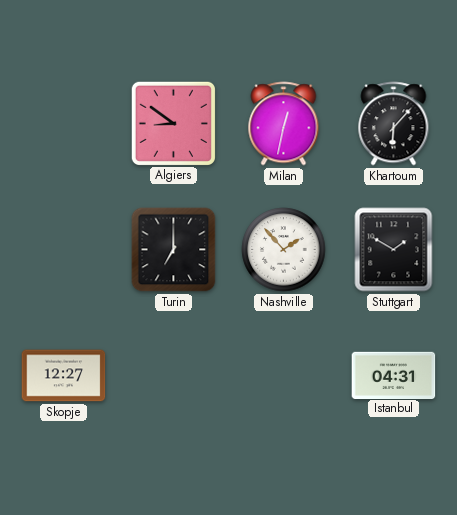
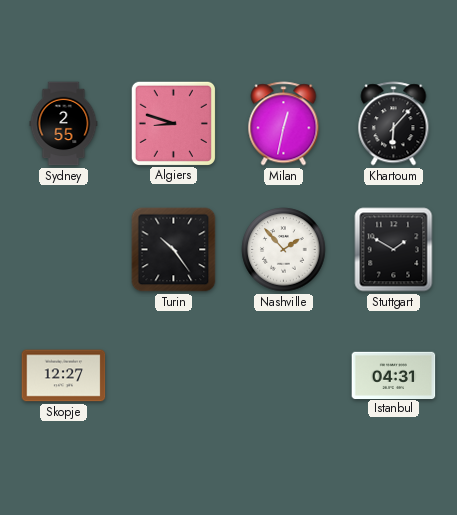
Sydney: none -> 2:55 (64, 124)
Algiers: 8:51 -> 8:48 (173, 123)
Turin: 7:00 -> 10:24 (174, 250)
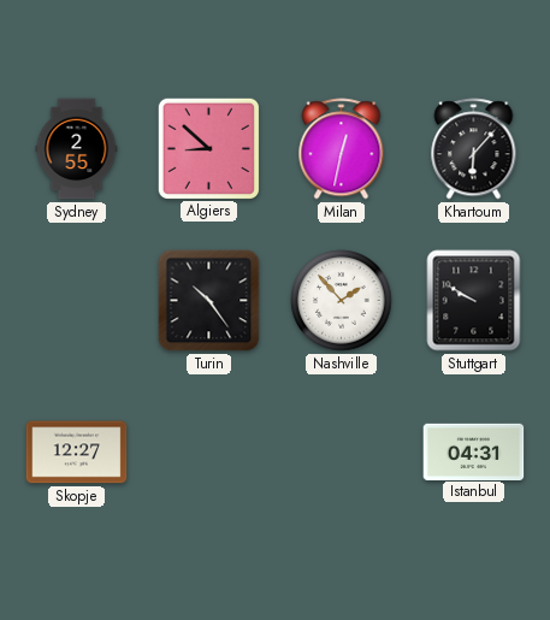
Algiers: 8:48 -> 8:52 (208, 148)
Stuttgart: 1:50 -> 9:50 (474, 301)
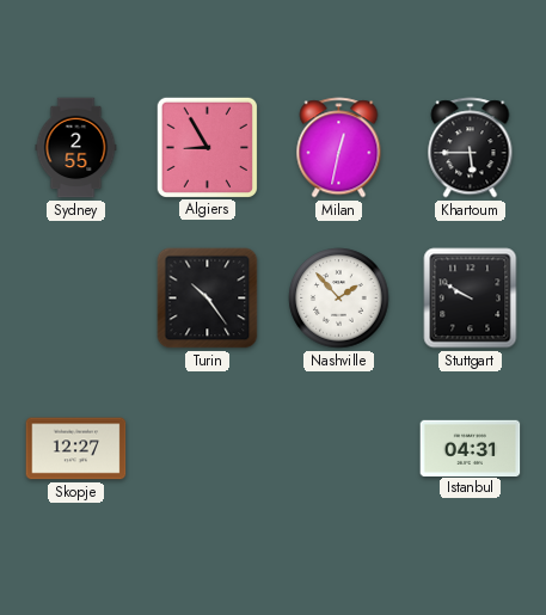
Algiers: 8:52 -> 8:55 (207, 147)
Khartoum: 6:07 -> 5:45 (471, 148)
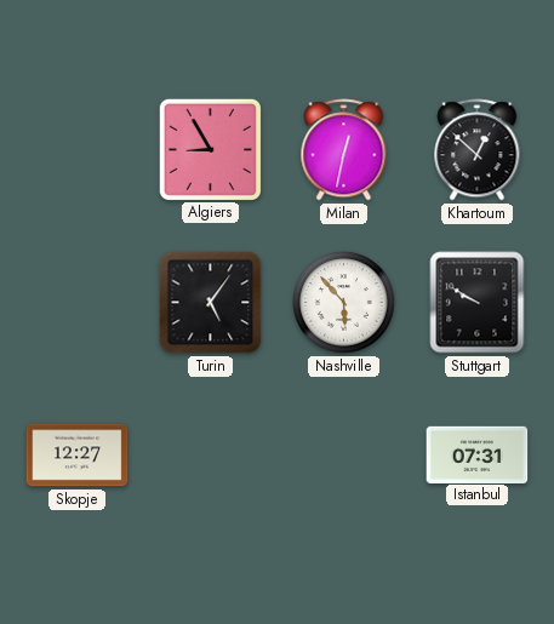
Sydney: 2:55 -> none (76, 148)
Khartoum: 5:45 -> 12:52 (478, 150)
Turin: 10:24 -> 5:06 (211, 303)
Nashville: 1:53 -> 5:53 (344, 303)
Istanbul: 04:31 -> 07:31 (478, 454)
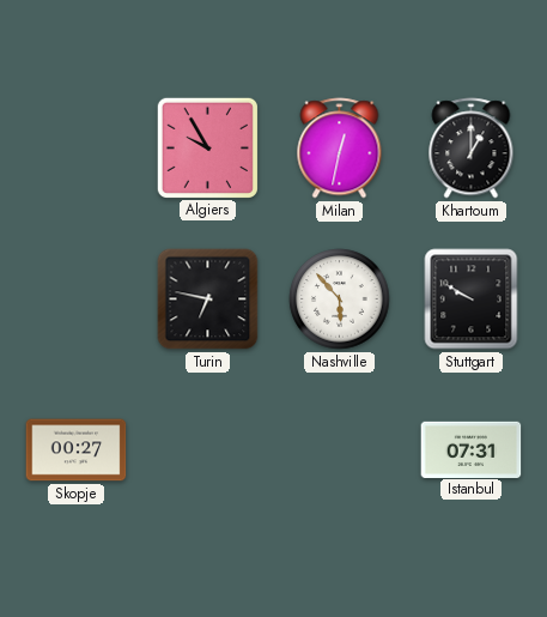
Algiers: 8:55 -> 9:55 (207, 147)
Khartoum: 12:52 -> 1:00 (472, 149)
Turin: 5:06 -> 6:47 (208, 300)
Skopje: 12:27 -> 00:27 (77, 450)
